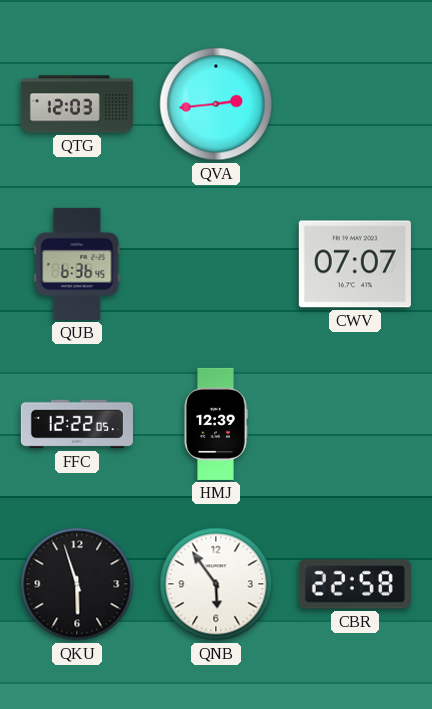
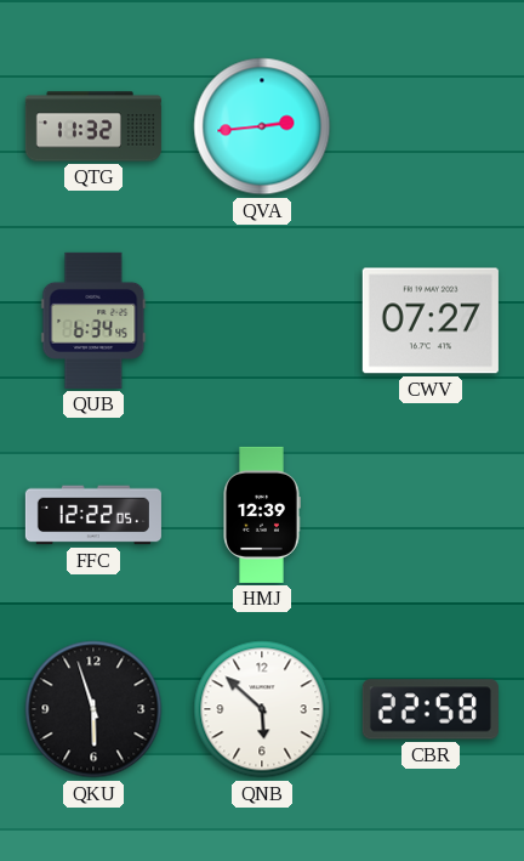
QTG: 12:03 -> 11:32 (93, 126)
QUB: 6:36 -> 6:34 (93, 321)
CWV: 07:07 -> 07:27 (431, 321)
QNB: 5:54 -> 5:52 (262, 709)
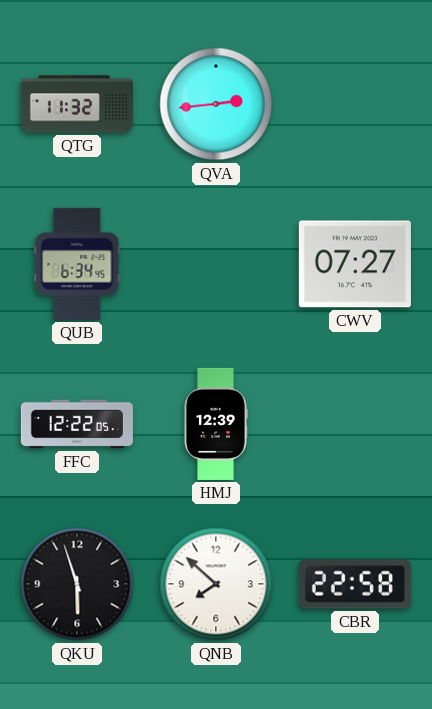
QNB: 5:52 -> 7:52 (216, 584)
